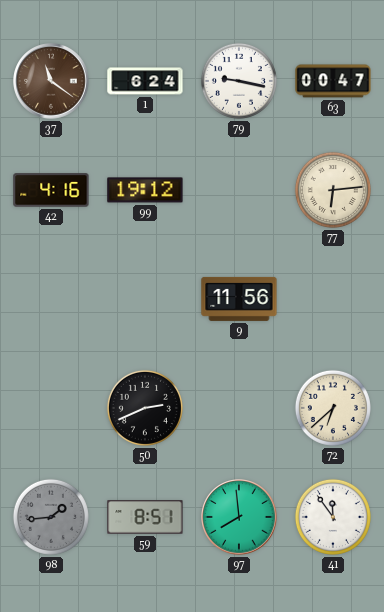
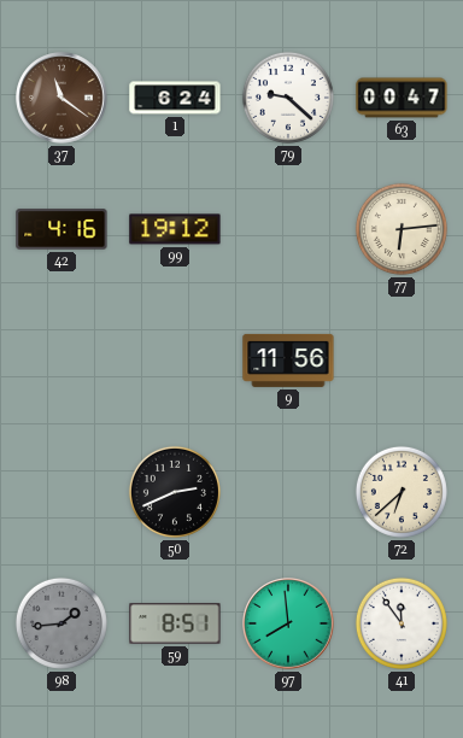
79: 9:17 -> 9:22 (288, 98)
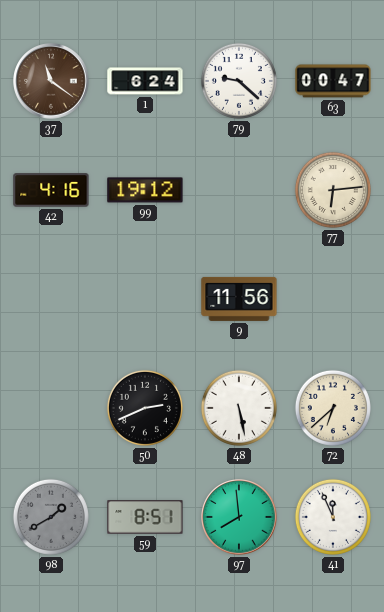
48: none -> 5:28 (239, 408)
98: 1:44 -> 1:40 (51, 517)
41: 11:54 -> 11:56 (333, 517)
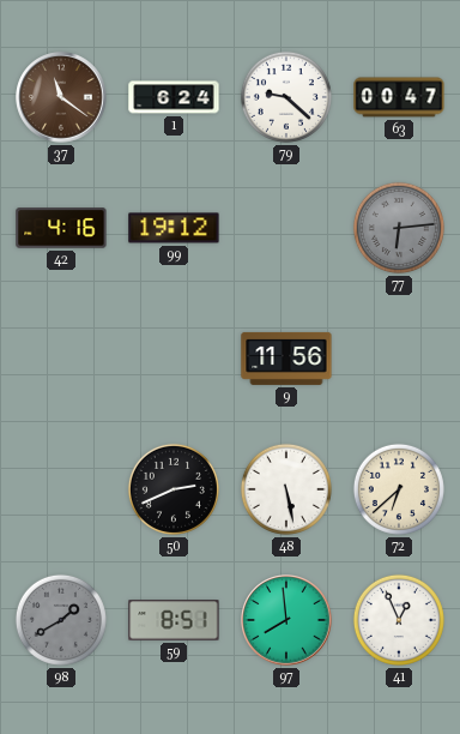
77 dial: cream -> grey (399, 228)
41: 11:56 -> 12:56 (399, 620)
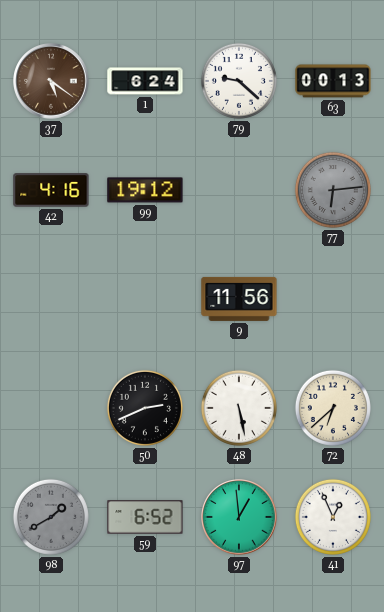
37: 11:21 -> 5:21 (51, 81)
63: 00:47 -> 00:13 (333, 81)
59: 8:51 -> 6:52 (145, 517)
97: 7:59 -> 12:59 (239, 517)
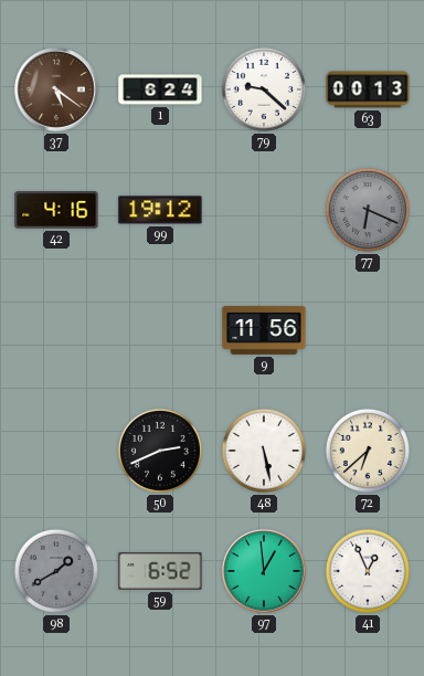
77: 6:14 -> 6:19 (368, 210)
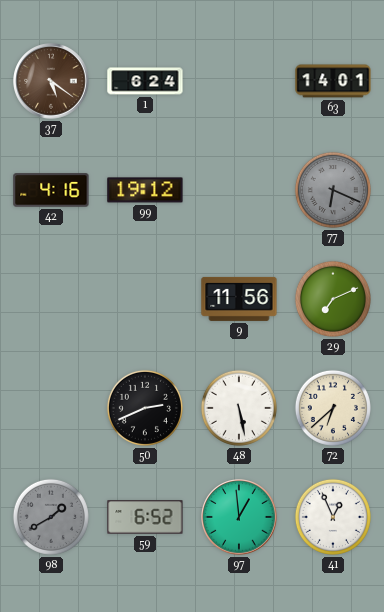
79: 9:22 -> none (264, 89)
63: 00:13 -> 14:01 (333, 81)
29: none -> 7:11 (333, 299)
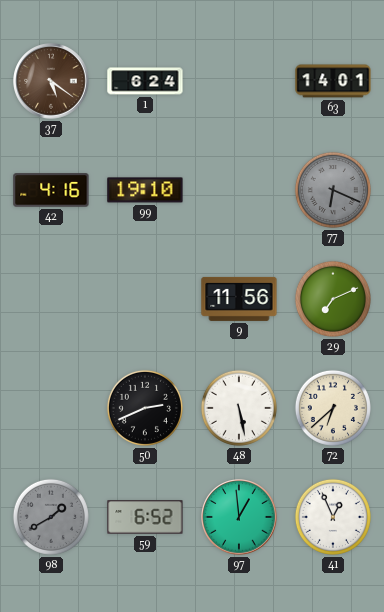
99: 19:12 -> 19:10 (145, 190)
